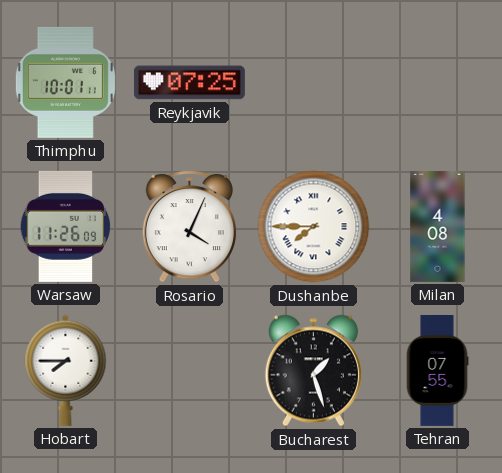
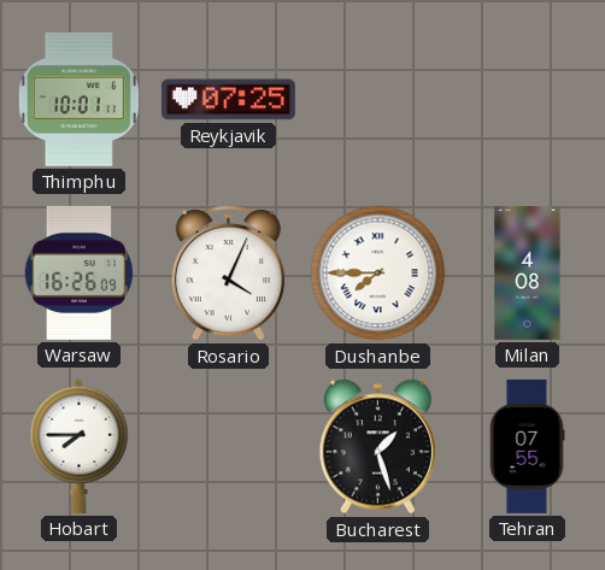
Warsaw: 11:26 -> 16:26 (80, 272)
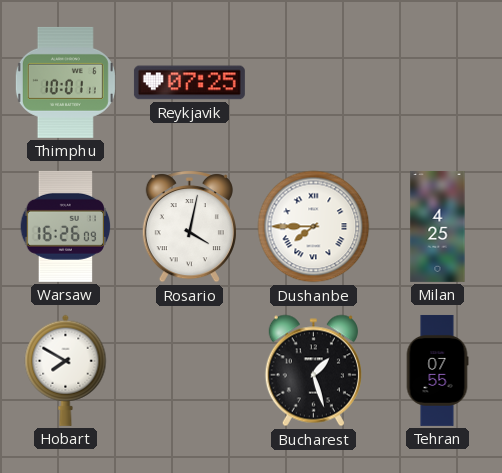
Rosario: 4:04 -> 4:02 (189, 227)
Milan: 4:08 -> 4:25 (438, 226)
Hobart: 7:45 -> 7:50 (66, 370)
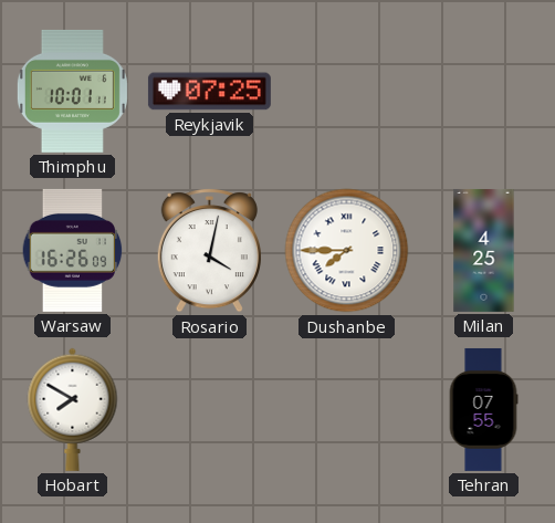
Bucharest: 1:27 -> none (313, 371)
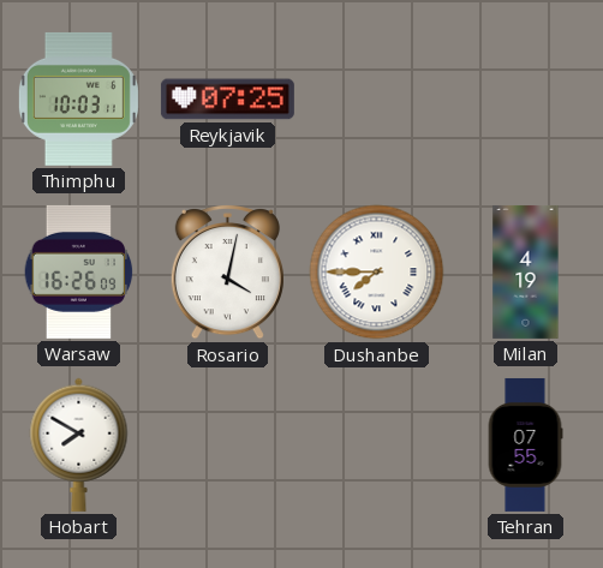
Thimphu: 10:01 -> 10:03 (78, 98)
Milan: 4:25 -> 4:19 (526, 271)
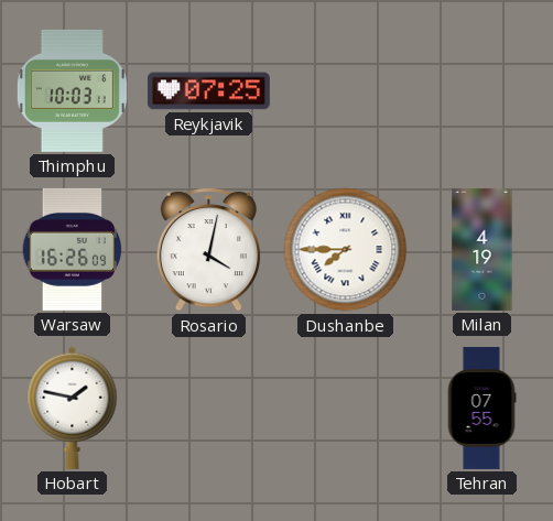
Hobart: 7:50 -> 1:47 (73, 408)
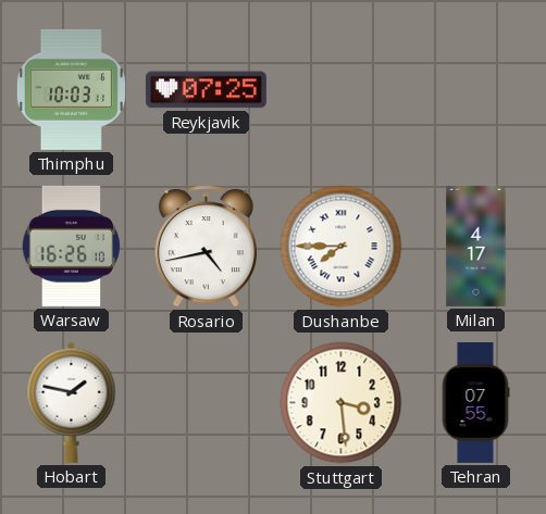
Warsaw: 16:26:09 -> 16:26:10 (72, 246)
Rosario: 4:02 -> 4:43 (206, 247)
Milan: 4:19 -> 4:17 (476, 246)
Stuttgart: none -> 3:29 (342, 403)
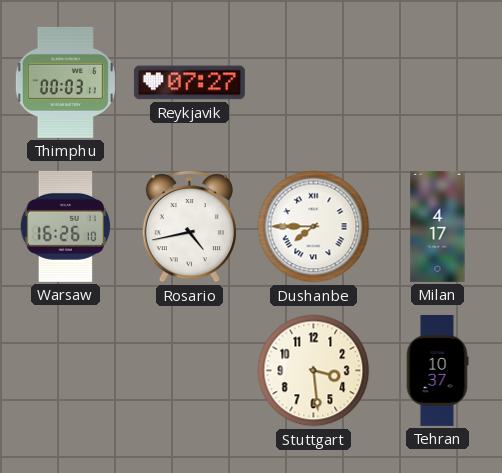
Thimphu: 10:03 -> 00:03 (65, 82)
Reykjavik: 07:25 -> 07:27 (189, 83)
Hobart: 1:47 -> none (72, 402)
Tehran: 07:55 -> 10:37 (437, 370)
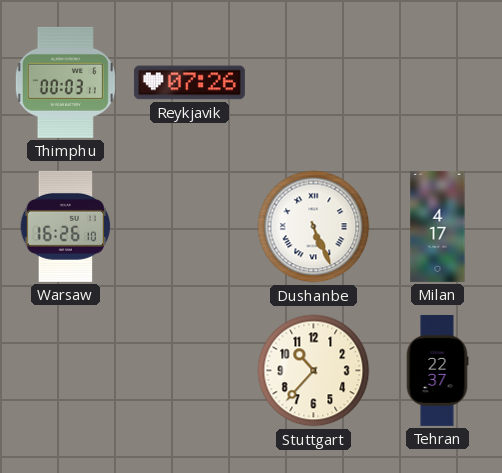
Reykjavik: 07:27 -> 07:26 (189, 83)
Rosario: 4:43 -> none (189, 227)
Dushanbe: 7:45 -> 5:26 (314, 227)
Stuttgart: 3:29 -> 10:37 (314, 371)
Tehran: 10:37 -> 22:37 (437, 370)
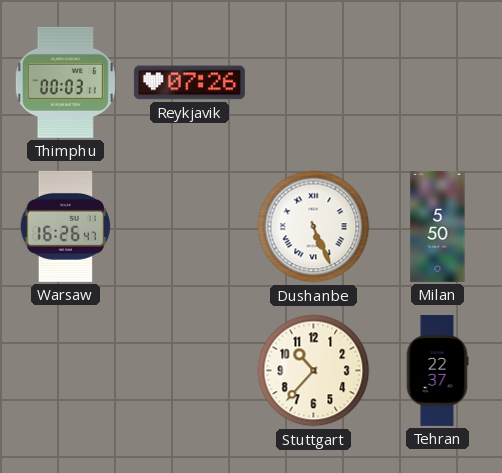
Warsaw: 16:26:10 -> 16:26:47 (66, 226)
Milan: 4:17 -> 5:50 (438, 226)
